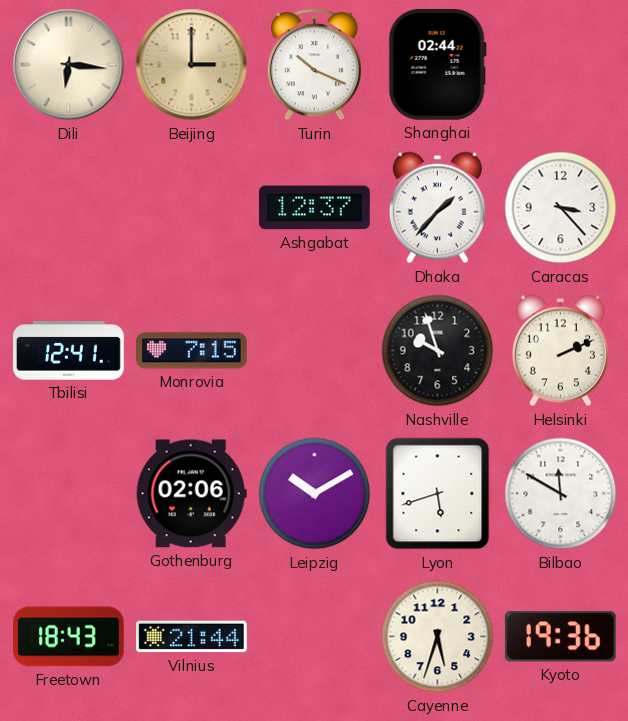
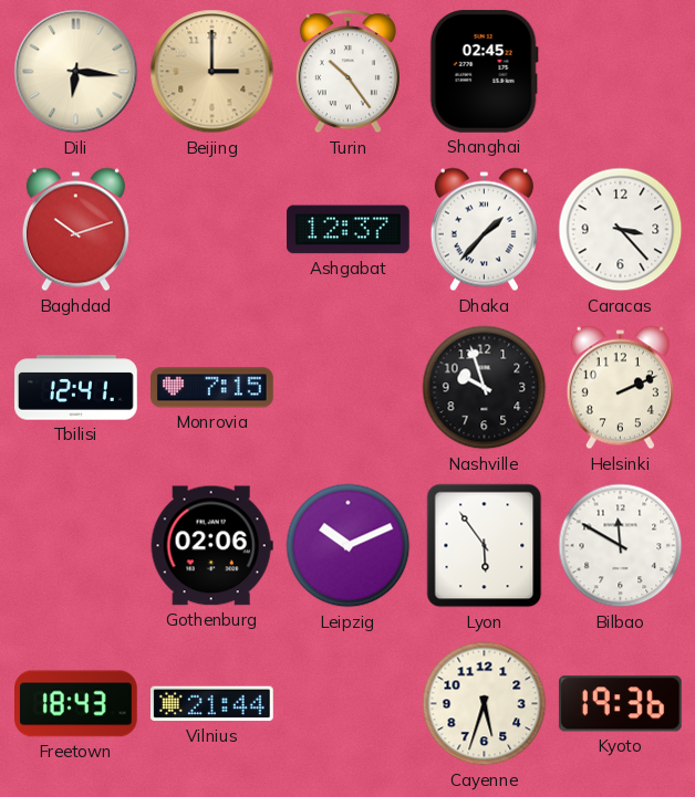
Turin: 10:19 -> 10:24 (347, 72)
Shanghai: 02:44 -> 02:45 (484, 71)
Baghdad: none -> 10:12 (75, 230)
Leipzig: 10:10 -> 10:11 (349, 546)
Lyon: 5:42 -> 5:54 (485, 546)
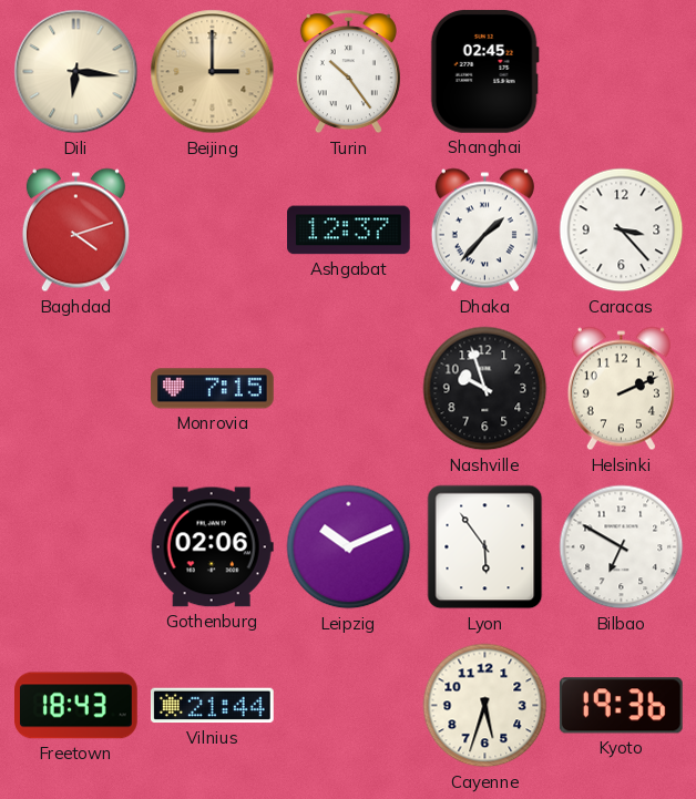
Baghdad: 10:12 -> 4:12 (75, 231)
Tbilisi: 12:41 -> none (76, 388)
Bilbao: 11:50 -> 6:50 (622, 547)
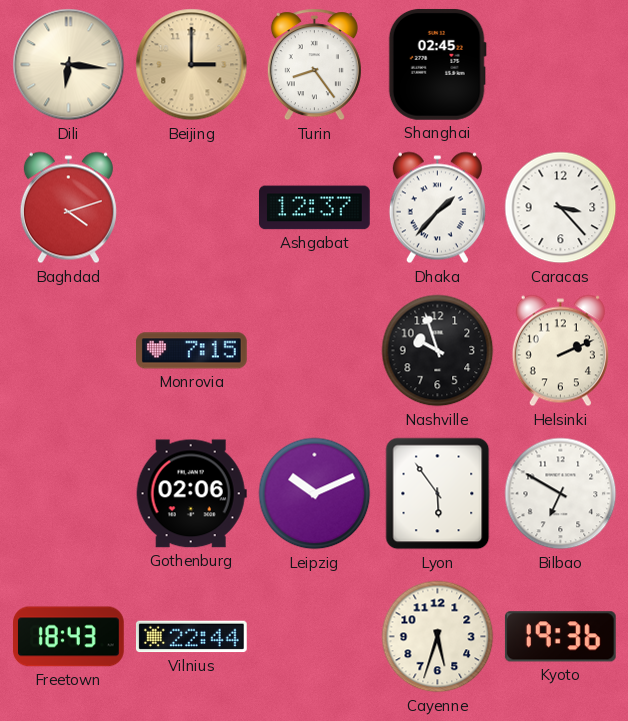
Turin: 10:24 -> 8:24 (314, 65)
Vilnius: 21:44 -> 22:44 (191, 637)
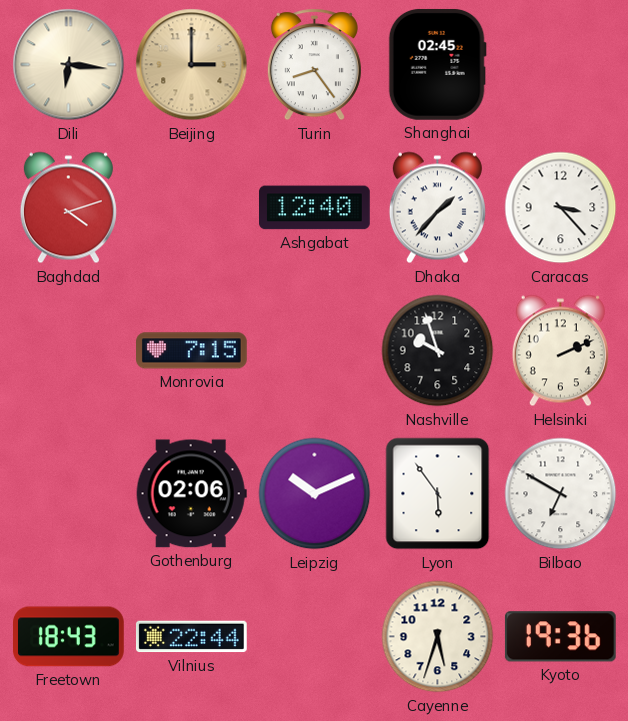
Ashgabat: 12:37 -> 12:40 (315, 208)
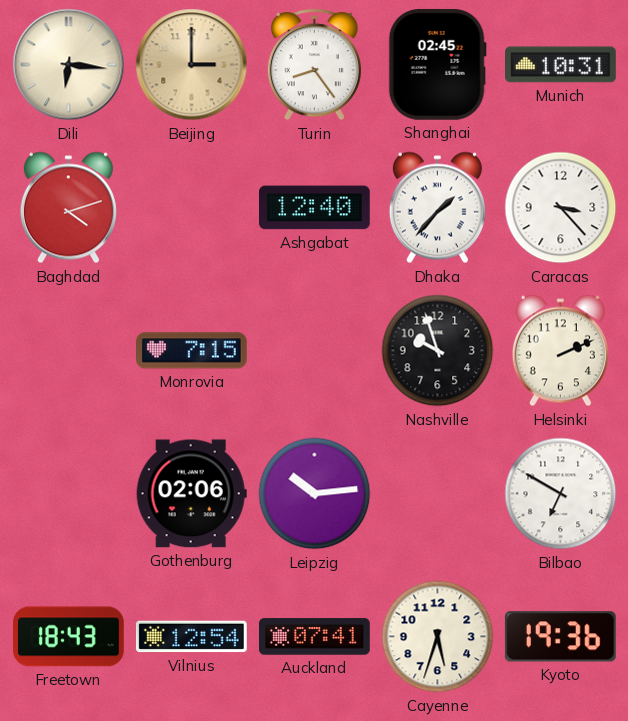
Munich: none -> 10:31 (561, 65)
Leipzig: 10:11 -> 10:14 (315, 494)
Lyon: 5:54 -> none (438, 494)
Vilnius: 22:44 -> 12:54 (191, 637)
Auckland: none -> 07:41 (315, 637)
